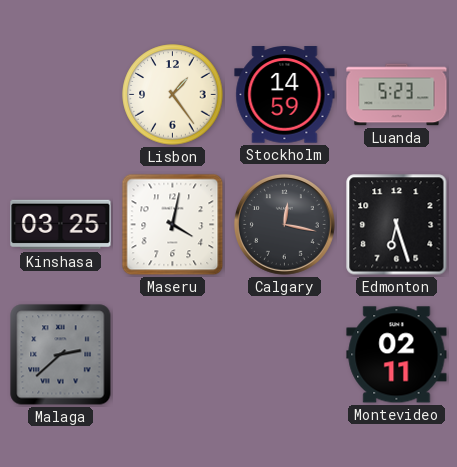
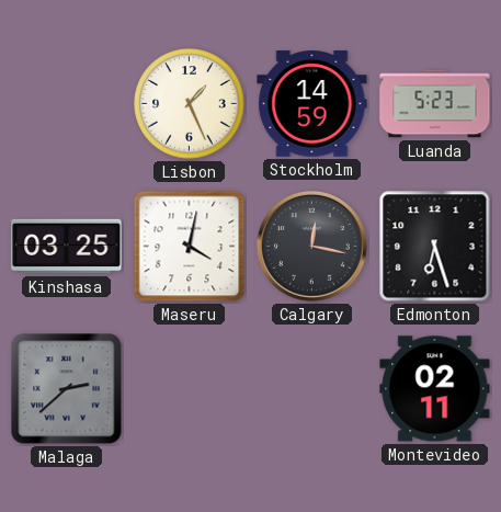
Lisbon: 1:24 -> 1:26 (190, 104)
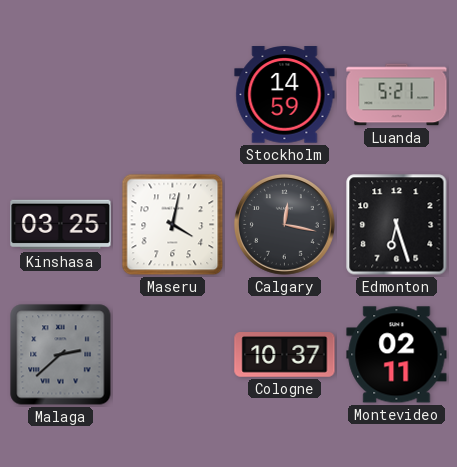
Lisbon: 1:26 -> none (190, 104)
Luanda: 5:23 -> 5:21 (397, 95)
Cologne: none -> 10:37 (285, 355)
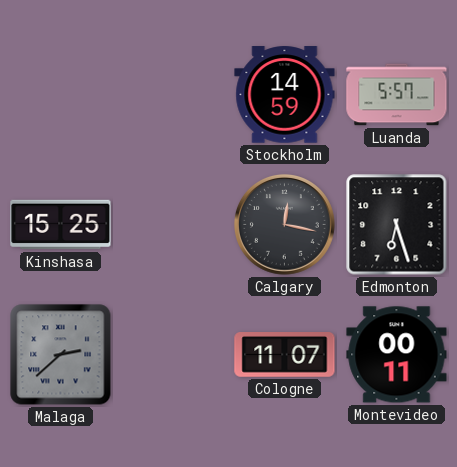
Luanda: 5:21 -> 5:57 (397, 95)
Kinshasa: 03:25 -> 15:25 (61, 225)
Maseru: 4:02 -> none (173, 225)
Cologne: 10:37 -> 11:07 (285, 355)
Montevideo: 02:11 -> 00:11 (397, 355)
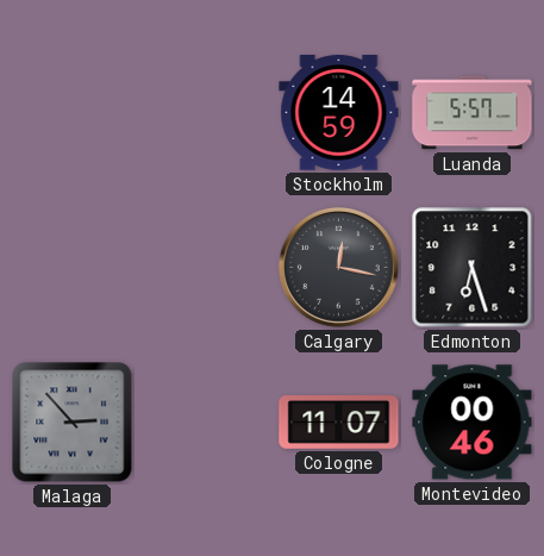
Kinshasa: 15:25 -> none (61, 225)
Malaga: 2:38 -> 2:53 (73, 423)
Montevideo: 00:11 -> 00:46 (473, 423)
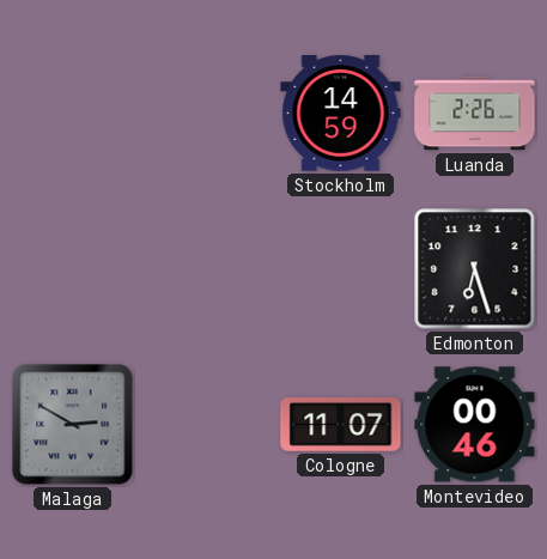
Luanda: 5:57 -> 2:26 (475, 114)
Calgary: 12:17 -> none (338, 267)
Malaga: 2:53 -> 2:50 (73, 425)
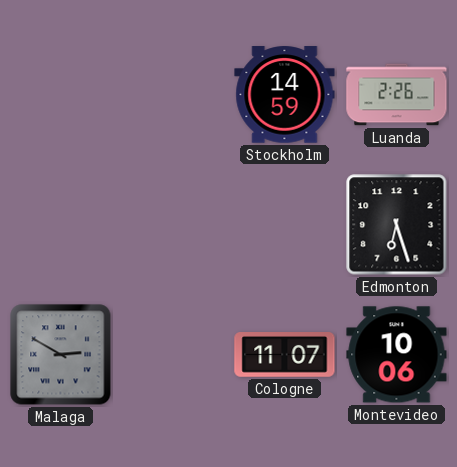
Montevideo: 00:46 -> 10:06 (397, 355)
